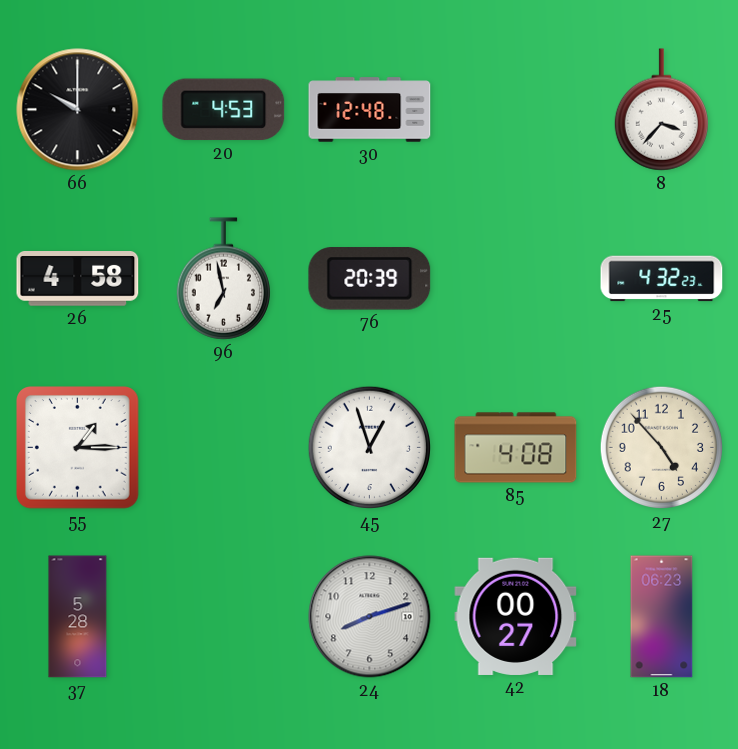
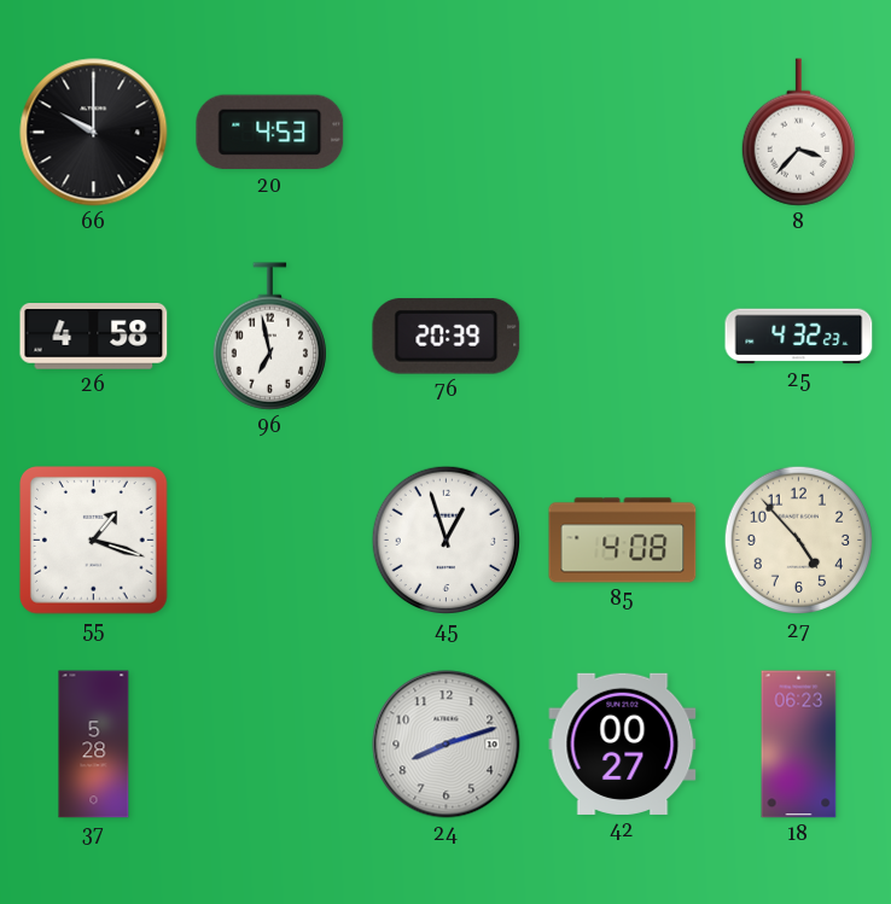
30: 12:48 -> none (370, 110)
55: 1:15 -> 1:18 (94, 541)
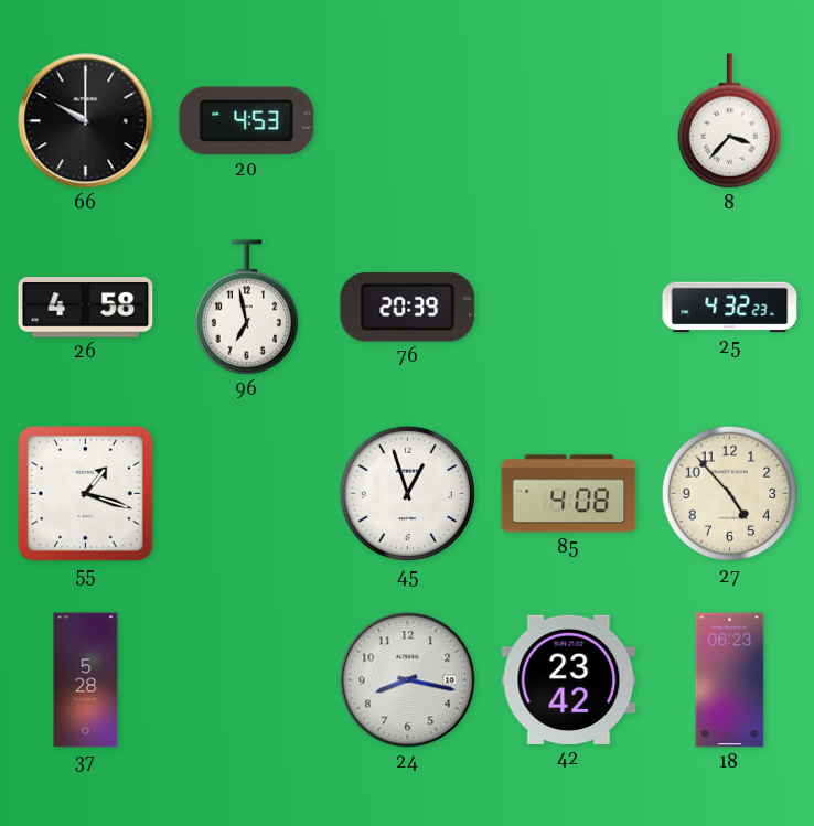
24: 8:12 -> 8:17 (408, 680)
42: 00:27 -> 23:42 (569, 679)
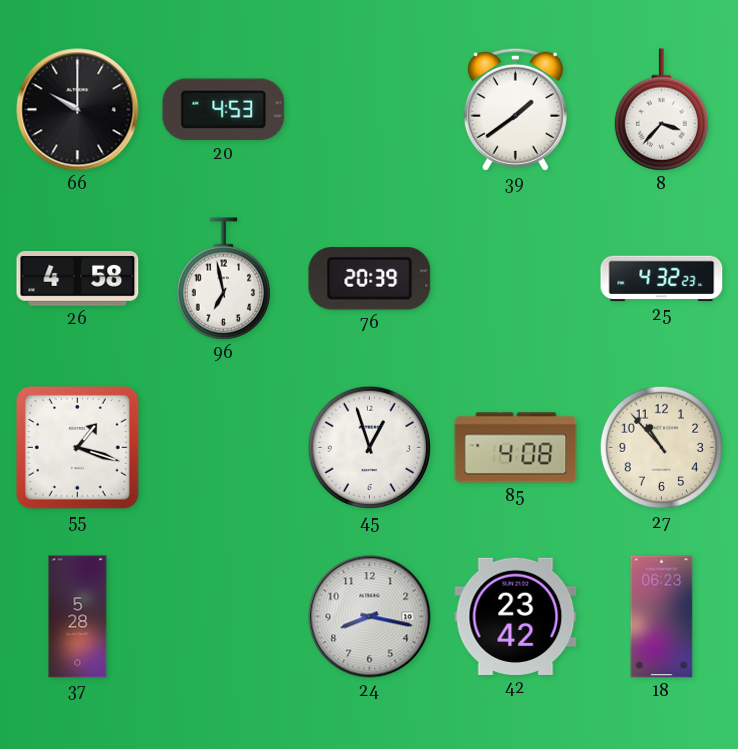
39: none -> 1:39 (515, 109)
27: 4:53 -> 10:53 (662, 448)
